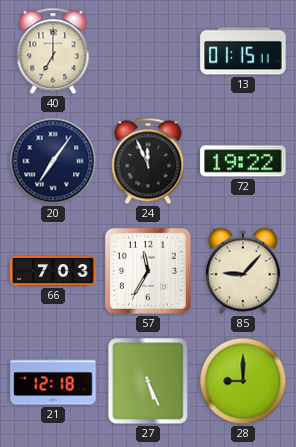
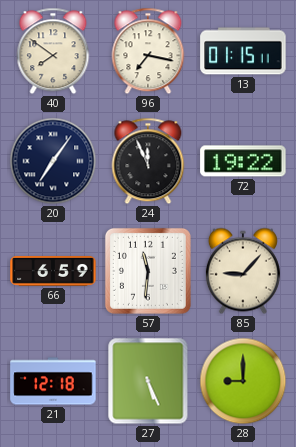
40: 7:00 -> 7:51 (53, 51)
96: none -> 7:17 (148, 51)
66: 7:03 -> 6:59 (53, 272)
57: 11:35 -> 11:31 (148, 271)
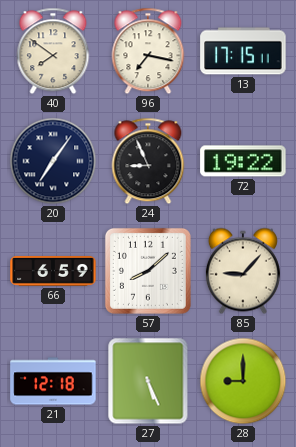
13: 01:15 -> 17:15 (243, 51)
24: 11:56 -> 8:56 (148, 161)
57: 11:31 -> 8:08 (148, 271)
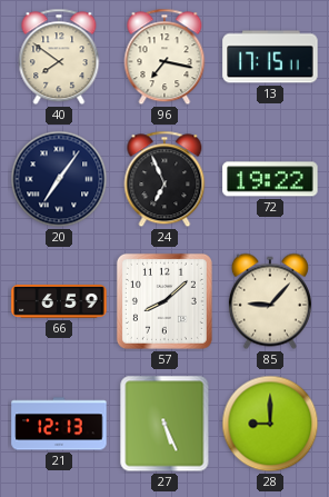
24: 8:56 -> 6:56 (164, 179)
21: 12:18 -> 12:13 (59, 424)
